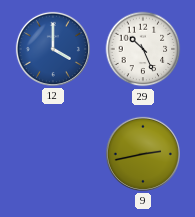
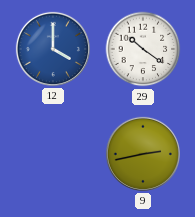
29: 10:26 -> 10:21 (143, 49)
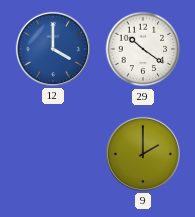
9: 2:43 -> 2:00 (143, 154)
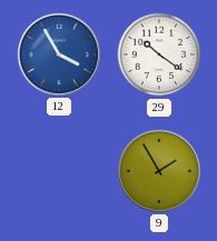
12: 4:00 -> 3:55 (59, 54)
9: 2:00 -> 1:55 (159, 171)
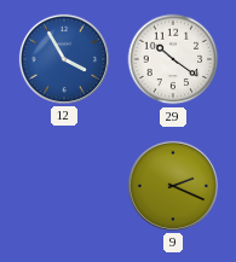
9: 1:55 -> 2:19 (173, 186)
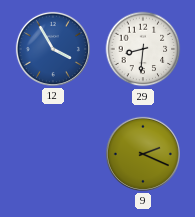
29: 10:21 -> 8:31 (143, 49)
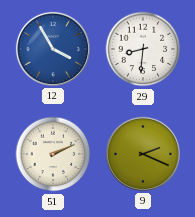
51: none -> 2:11 (53, 154)
